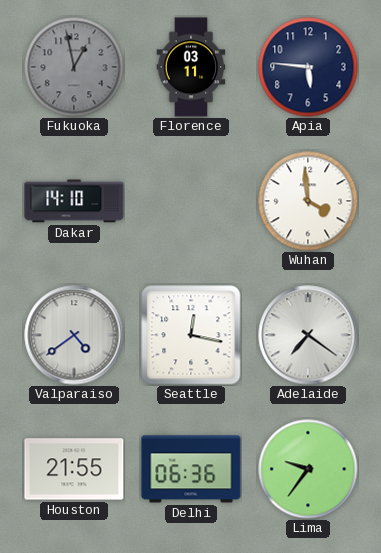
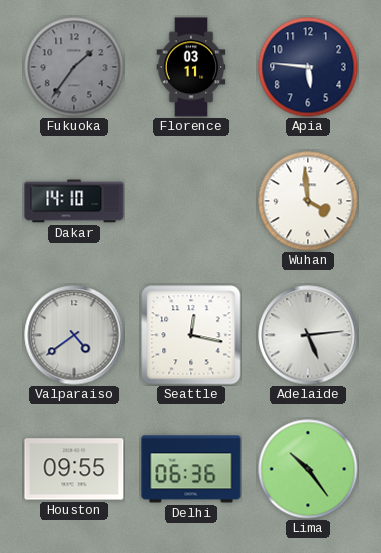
Fukuoka: 12:58 -> 1:36 (74, 67)
Adelaide: 7:21 -> 5:14 (308, 335)
Houston: 21:55 -> 09:55 (74, 469)
Lima: 9:36 -> 10:24 (308, 469)
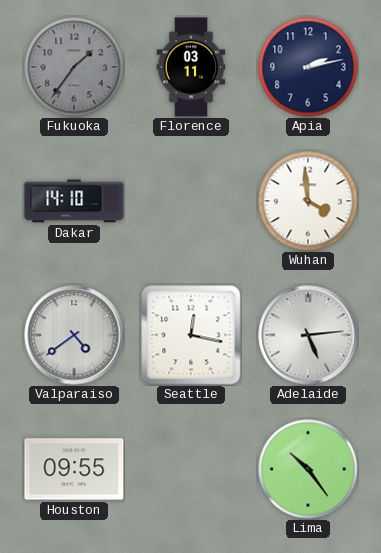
Apia: 5:46 -> 2:13 (308, 67)
Delhi: 06:36 -> none (191, 469)
